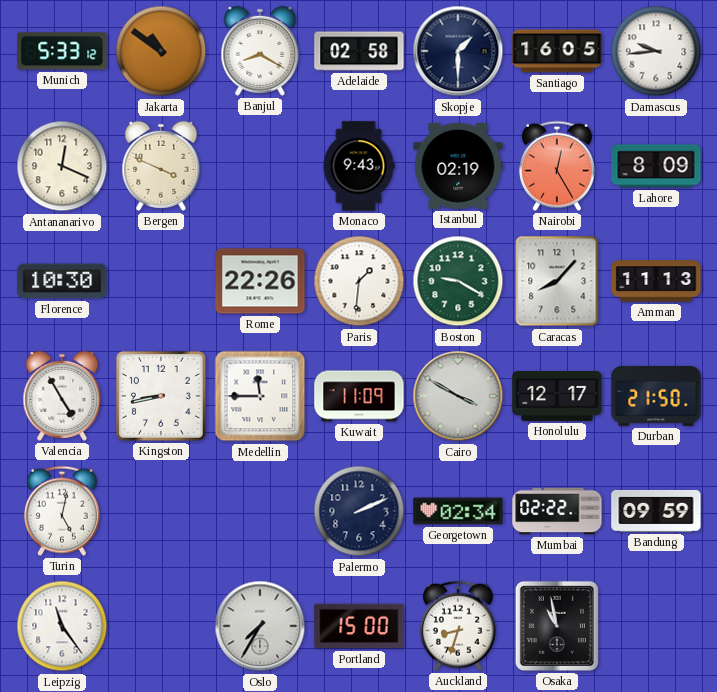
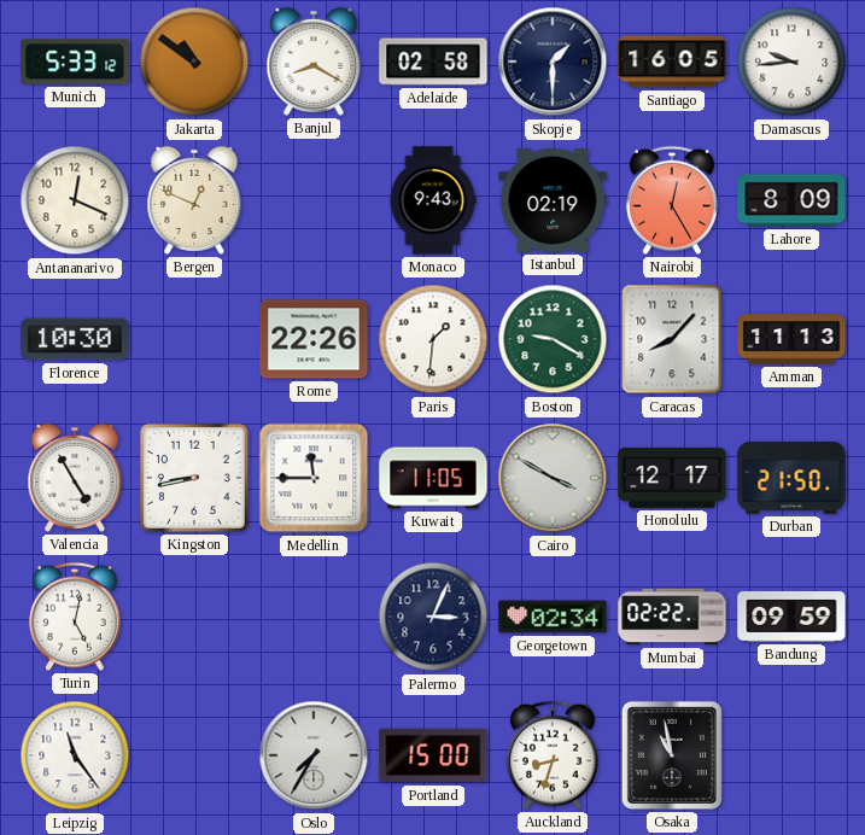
Bergen: 3:49 -> 12:49 (194, 200)
Kuwait: 11:09 -> 11:05 (433, 478)
Palermo: 2:11 -> 3:04 (433, 617)
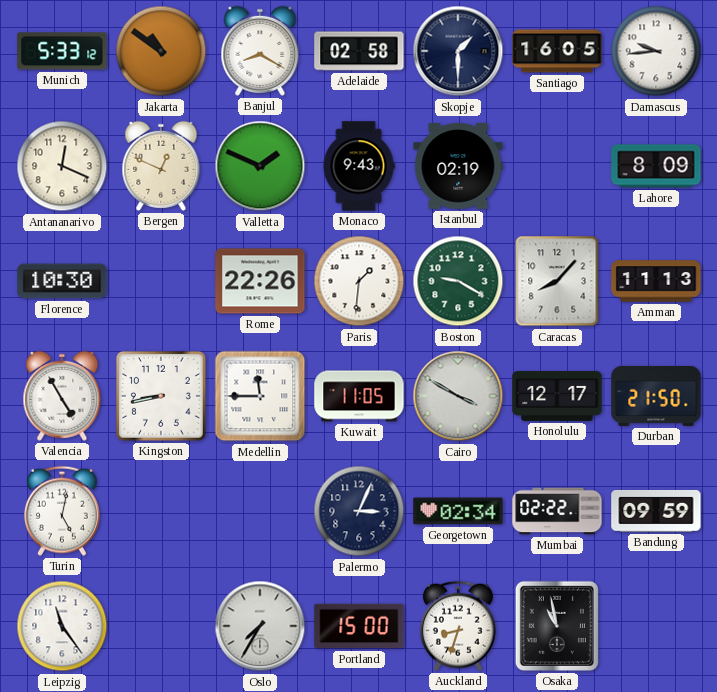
Valletta: none -> 1:49 (260, 166)
Nairobi: 12:25 -> none (672, 200)
